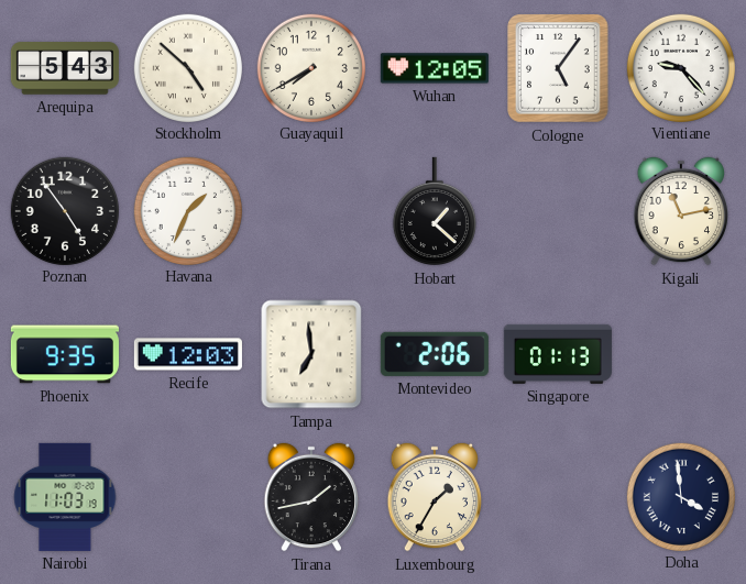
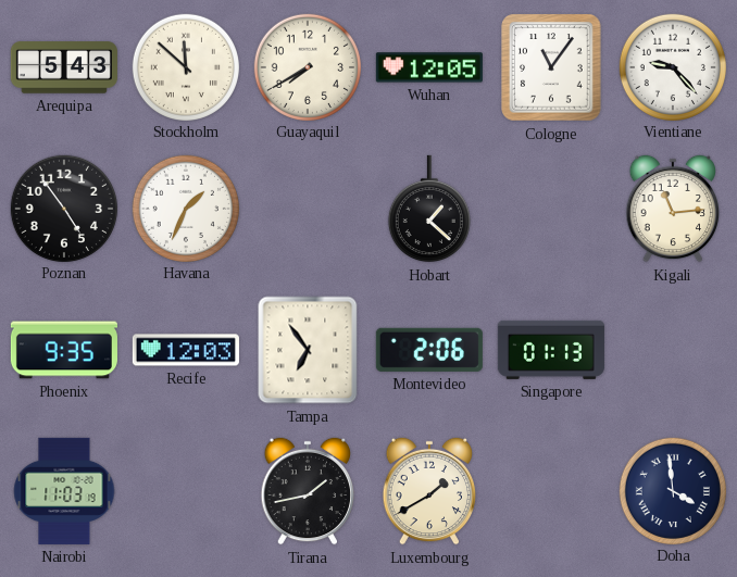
Stockholm: 4:52 -> 11:52 (185, 66)
Cologne: 5:06 -> 11:06 (551, 67)
Kigali: 11:13 -> 11:14 (673, 209)
Tampa: 6:59 -> 6:54 (308, 350)
Luxembourg: 1:35 -> 1:40 (429, 491)
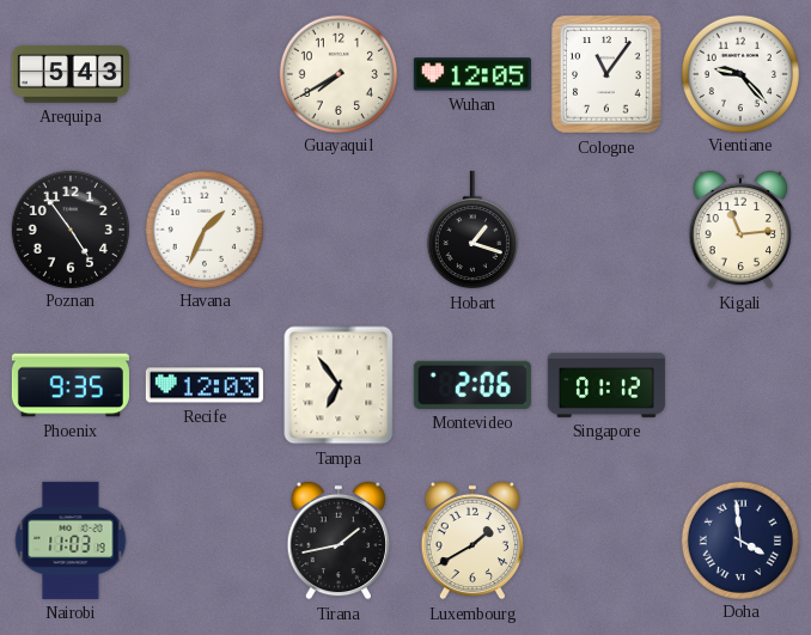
Stockholm: 11:52 -> none (185, 66)
Hobart: 1:22 -> 1:18 (472, 230)
Singapore: 01:13 -> 01:12 (606, 385)
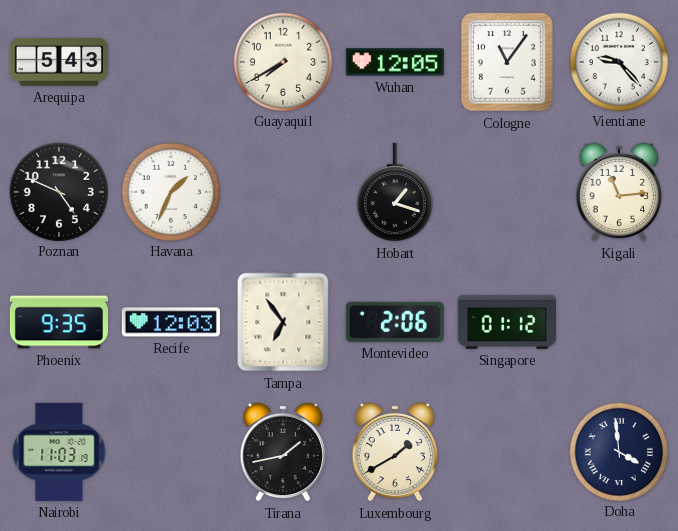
Poznan: 4:54 -> 4:49 (58, 191)
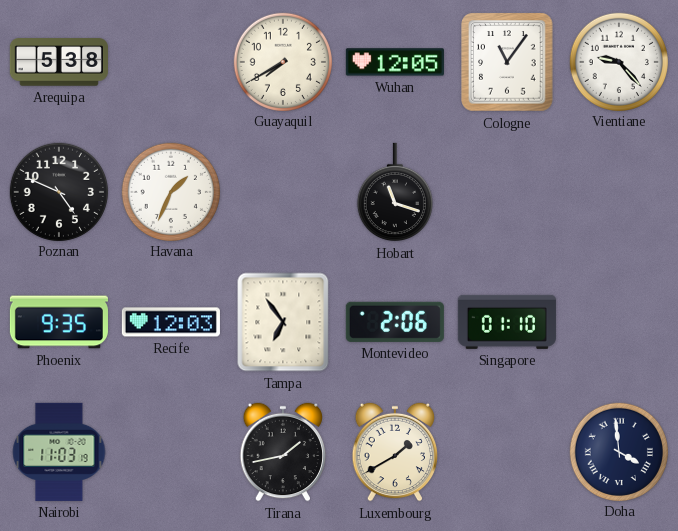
Arequipa: 5:43 -> 5:38 (59, 62)
Hobart: 1:18 -> 11:18 (395, 192)
Kigali: 11:14 -> none (619, 192)
Singapore: 01:12 -> 01:10 (507, 322)
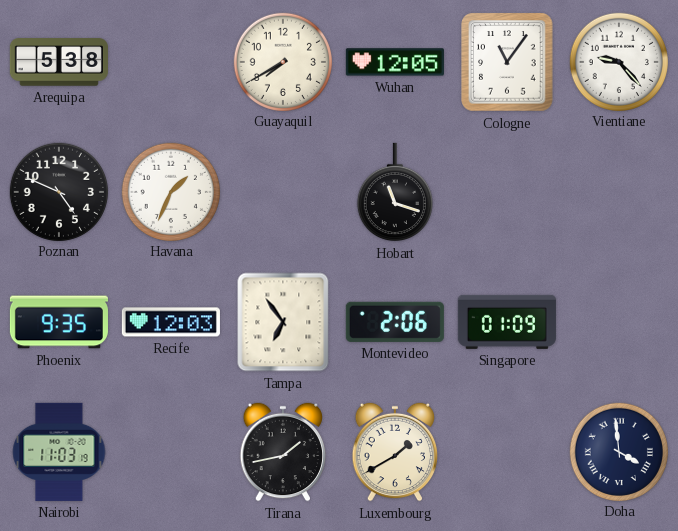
Singapore: 01:10 -> 01:09 (507, 322)
